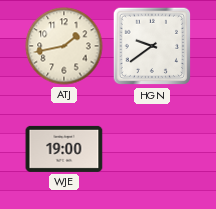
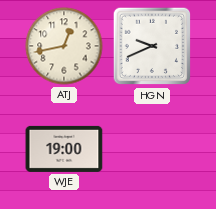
ATJ: 1:43 -> 12:43 (64, 46)
HGN: 9:39 -> 9:41 (152, 46)
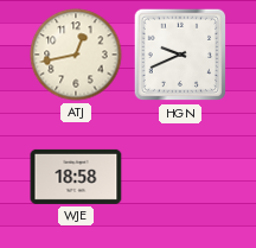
WJE: 19:00 -> 18:58 (76, 177)
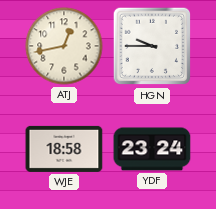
HGN: 9:41 -> 9:45 (152, 46)
YDF: none -> 23:24 (152, 149)
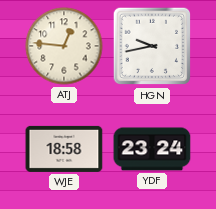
ATJ: 12:43 -> 12:46 (64, 46)
HGN: 9:45 -> 9:43 (152, 46)
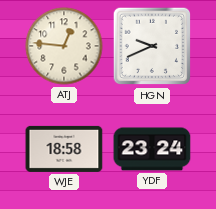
HGN: 9:43 -> 9:41 (152, 46)
